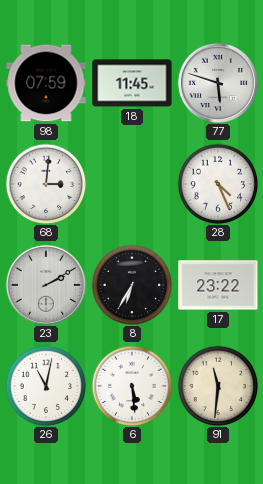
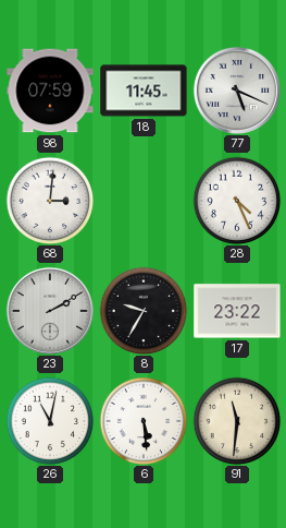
77: 5:48 -> 5:19 (237, 91)
8: 6:35 -> 9:35 (144, 311)
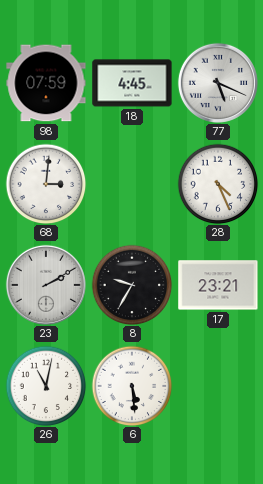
18: 11:45 -> 4:45 (132, 83)
17: 23:22 -> 23:21 (218, 285)
91: 11:31 -> none (237, 421)
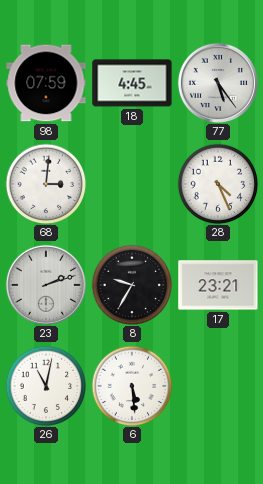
77: 5:19 -> 5:24 (218, 83)
23: 2:10 -> 2:12 (46, 285)
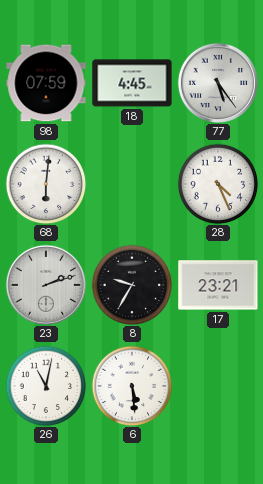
68: 3:01 -> 6:01 (46, 184)
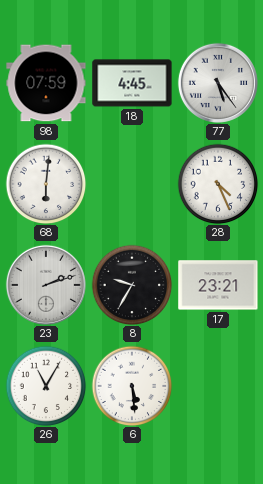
26: 11:02 -> 11:05 (46, 386)
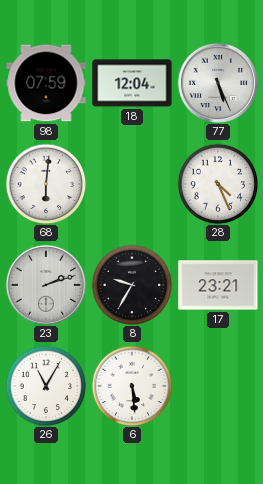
18: 4:45 -> 12:04 (132, 83)
77: 5:24 -> 5:26 (218, 83)
